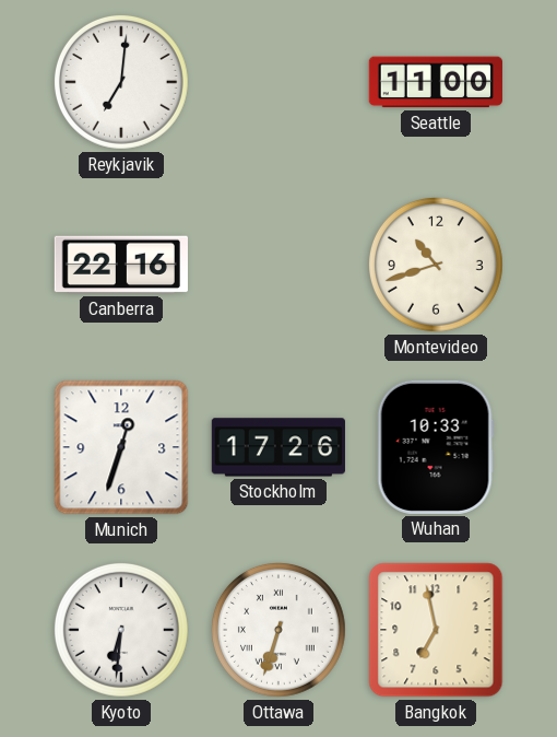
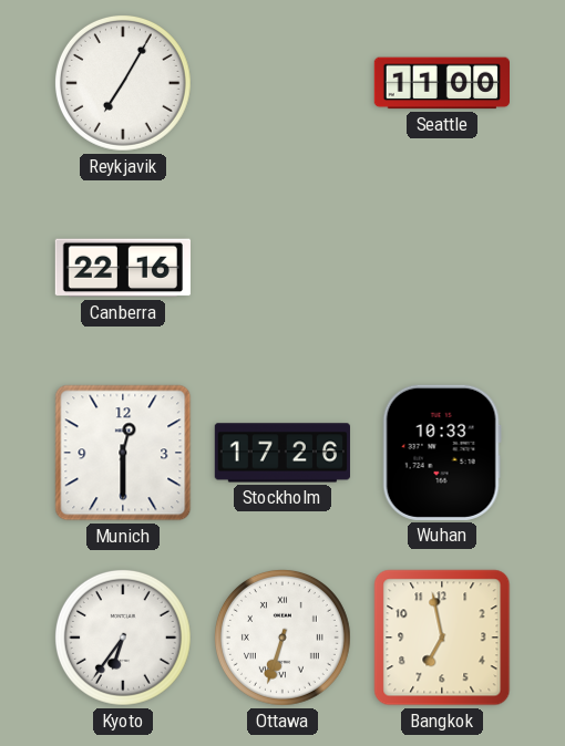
Reykjavik: 7:01 -> 7:05 (123, 83)
Montevideo: 10:42 -> none (436, 265)
Munich: 12:33 -> 12:30 (123, 453)
Kyoto: 6:31 -> 6:36 (123, 638)
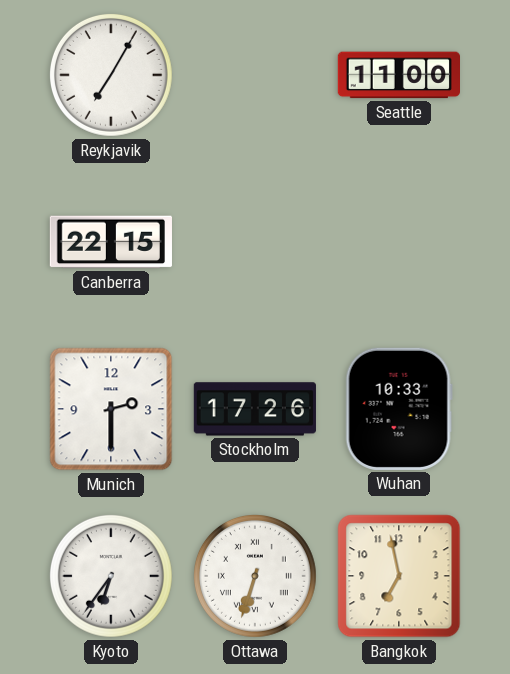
Canberra: 22:16 -> 22:15 (111, 242)
Munich: 12:30 -> 2:30 (111, 409)
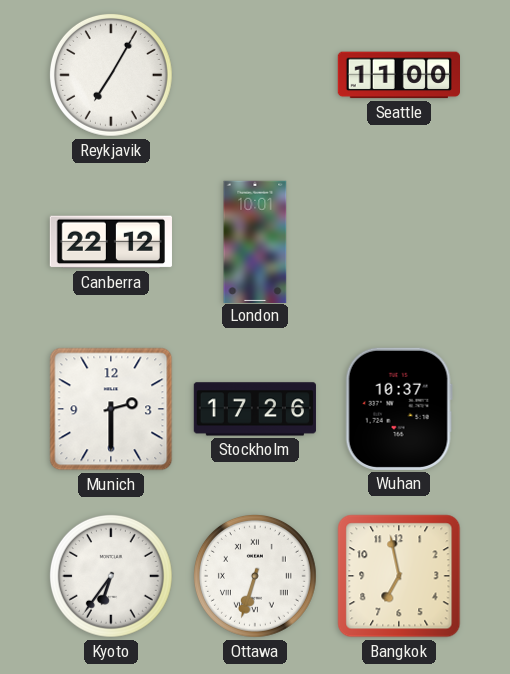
Canberra: 22:15 -> 22:12 (111, 242)
London: none -> 10:01 (255, 241)
Wuhan: 10:33 -> 10:37 (399, 409)
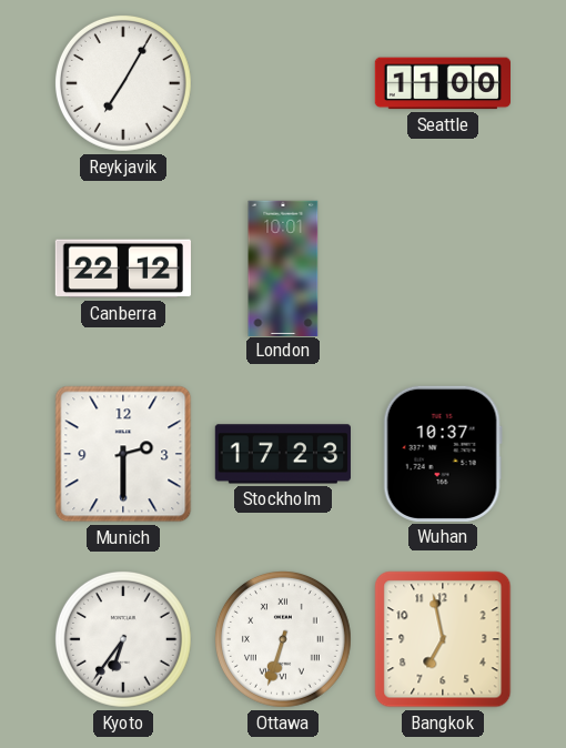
Stockholm: 17:26 -> 17:23 (283, 454)
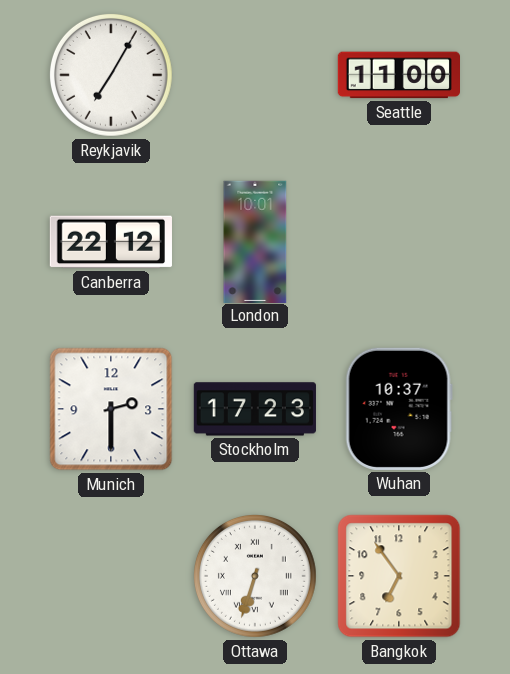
Kyoto: 6:36 -> none (123, 639)
Bangkok: 6:58 -> 6:54 (399, 576)
